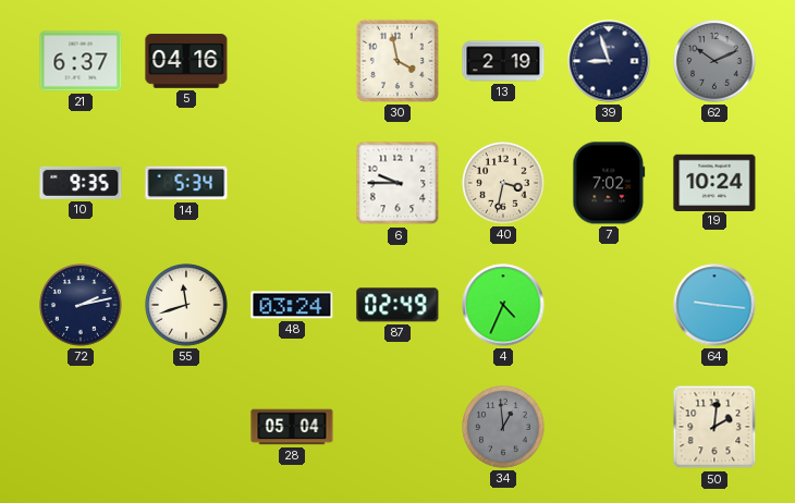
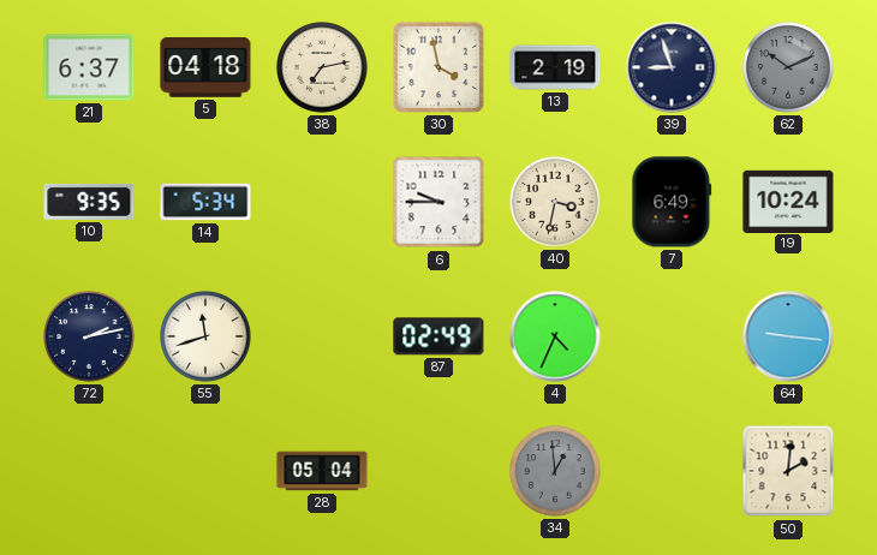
5: 04:16 -> 04:18 (205, 68)
38: none -> 7:13 (322, 67)
7: 7:02 -> 6:49 (672, 202)
48: 03:24 -> none (292, 305)
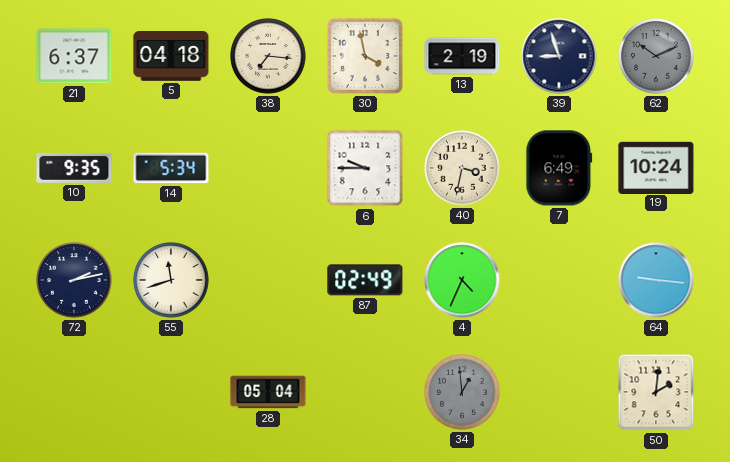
38: 7:13 -> 7:16 (268, 56)
